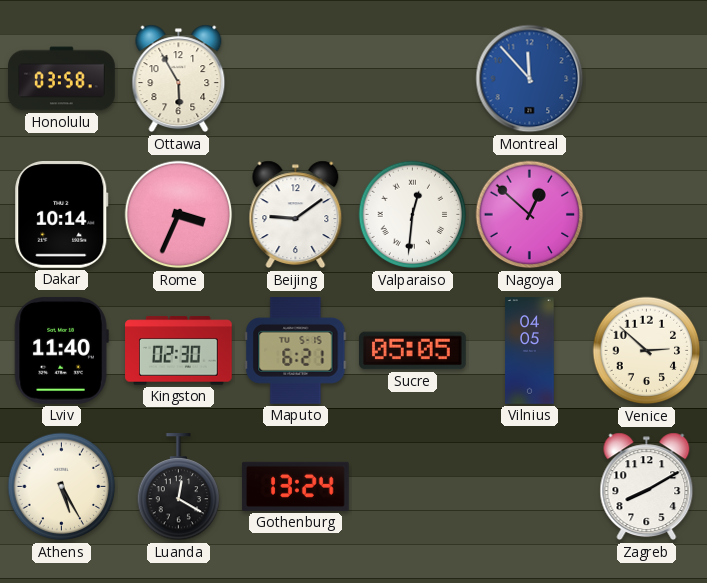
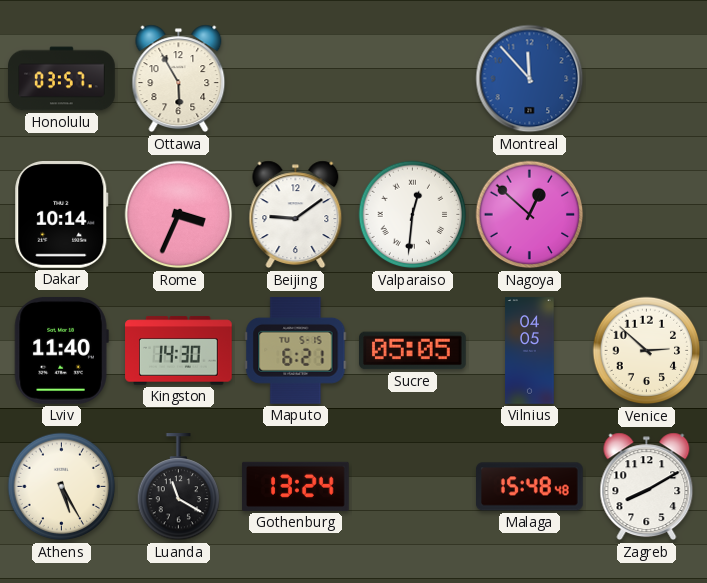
Honolulu: 03:58 -> 03:57 (62, 79)
Kingston: 02:30 -> 14:30 (179, 351)
Luanda: 12:20 -> 11:20 (179, 487)
Malaga: none -> 15:48 (530, 487)
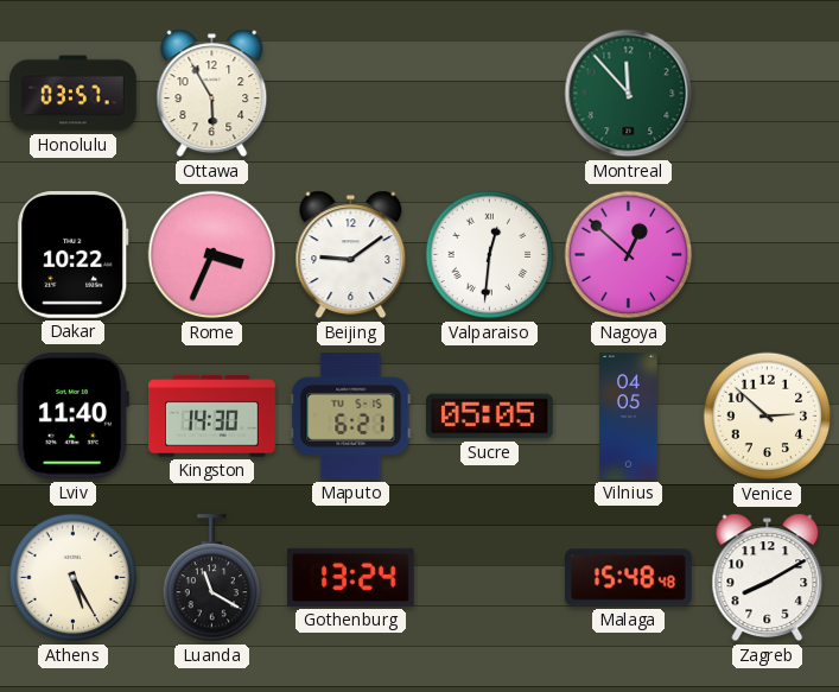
Montreal dial: blue -> green (629, 94)
Dakar: 10:14 -> 10:22 (74, 255)
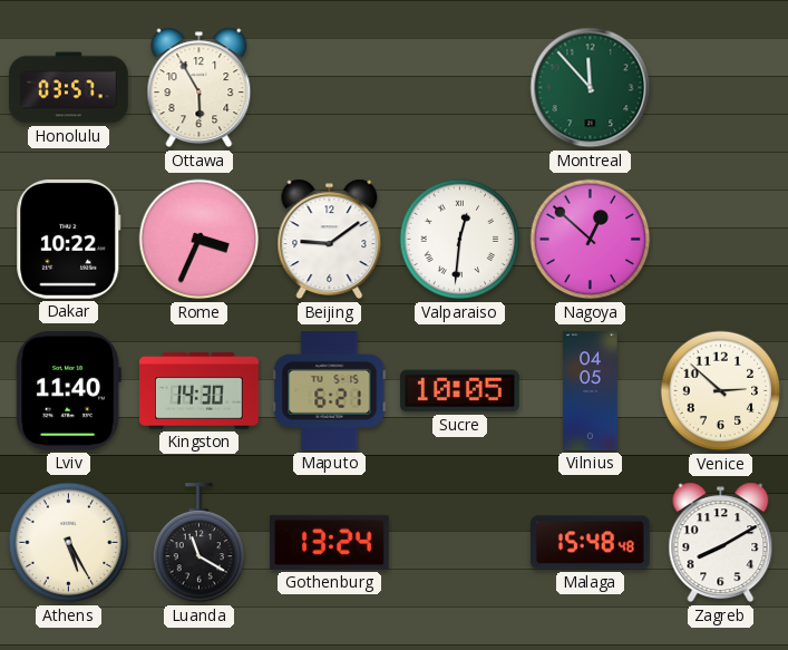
Sucre: 05:05 -> 10:05 (460, 391)
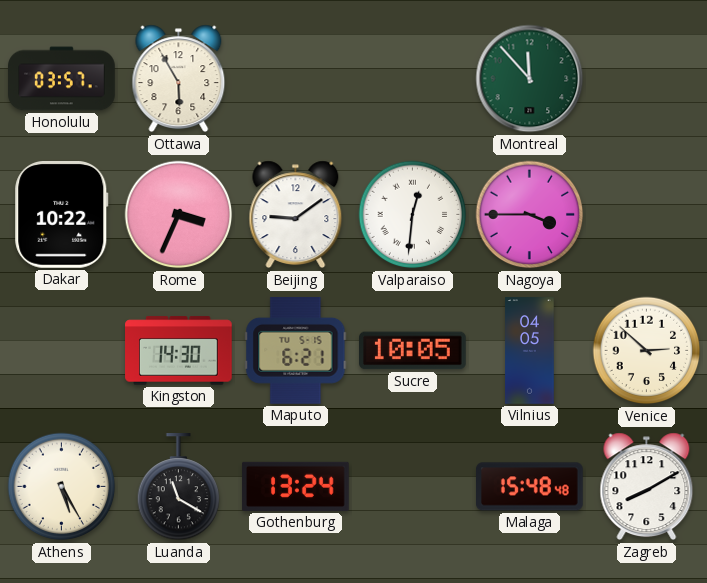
Nagoya: 12:52 -> 3:45 (530, 215)
Lviv: 11:40 -> none (68, 390)
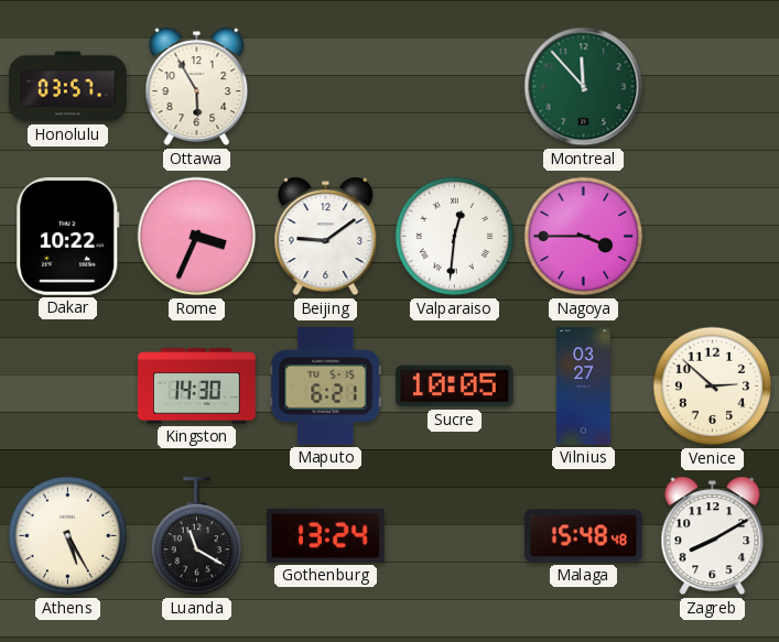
Vilnius: 04:05 -> 03:27 (584, 387)
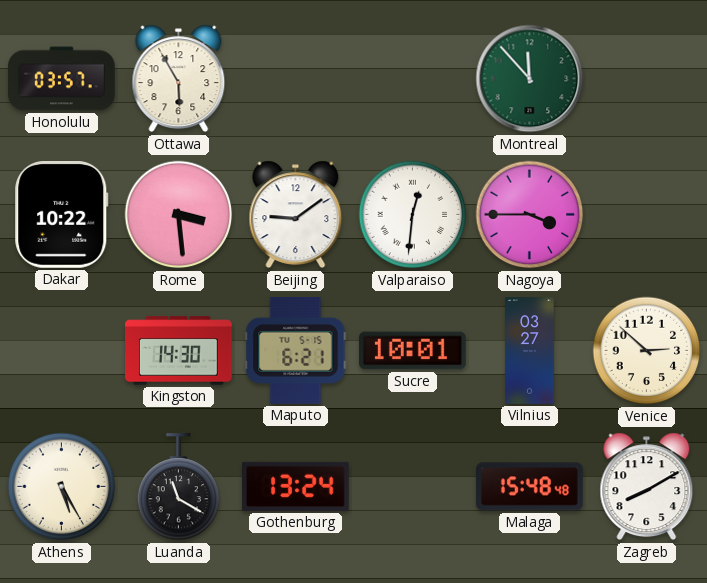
Rome: 3:34 -> 3:29 (179, 215)
Sucre: 10:05 -> 10:01 (413, 351)
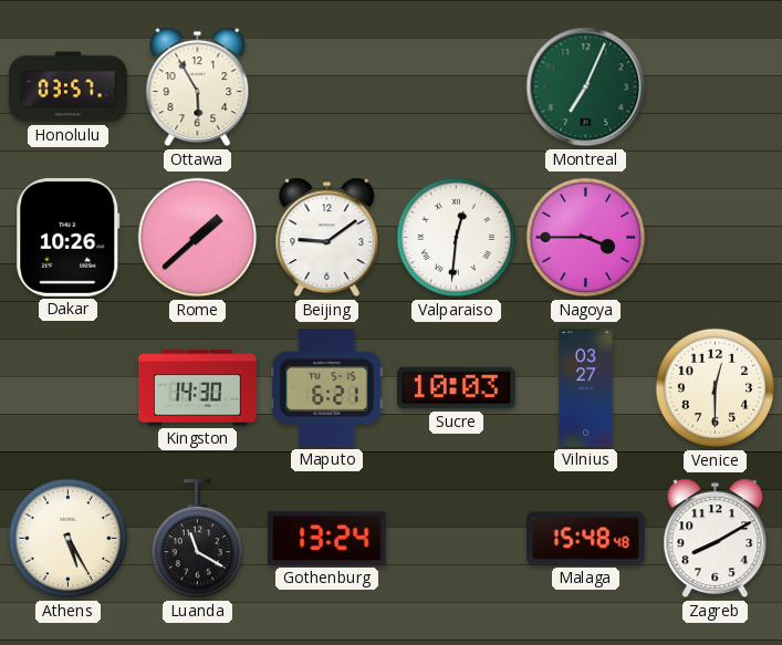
Montreal: 11:53 -> 7:04 (586, 87)
Dakar: 10:22 -> 10:26 (69, 238)
Rome: 3:29 -> 1:38 (198, 238)
Sucre: 10:01 -> 10:03 (457, 388)
Venice: 2:52 -> 12:30 (716, 388)
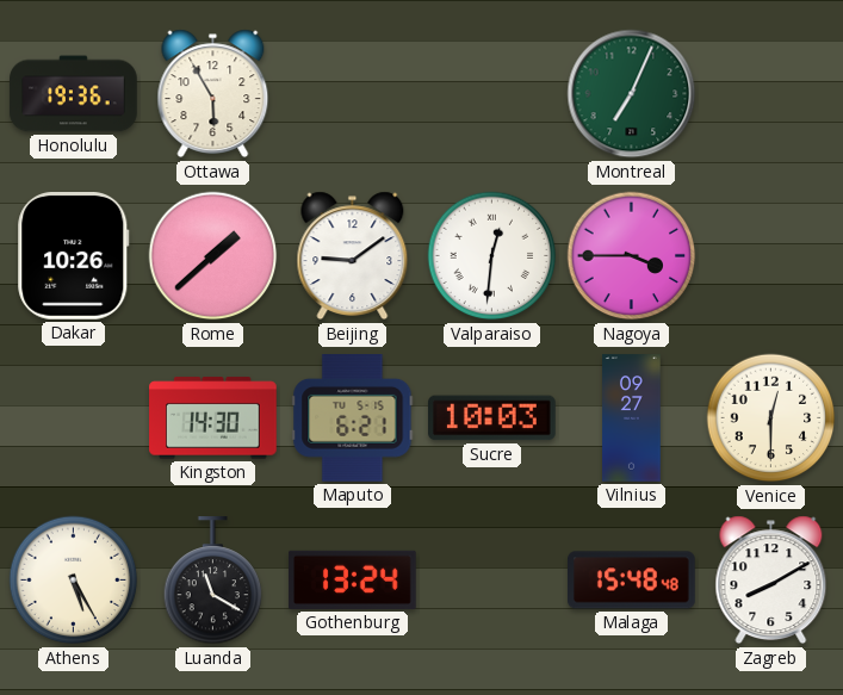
Honolulu: 03:57 -> 19:36 (74, 94)
Vilnius: 03:27 -> 09:27 (632, 418)
